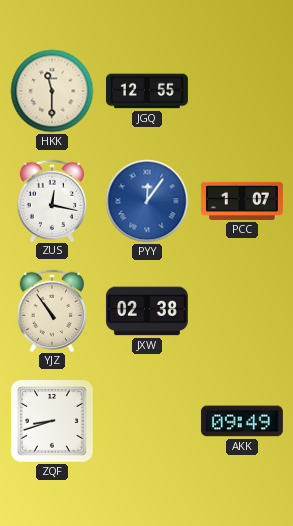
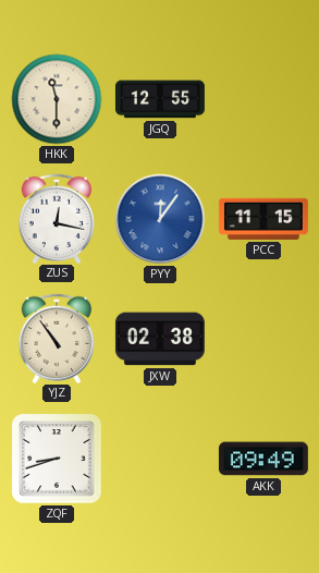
PCC: 1:07 -> 11:15 (263, 219)
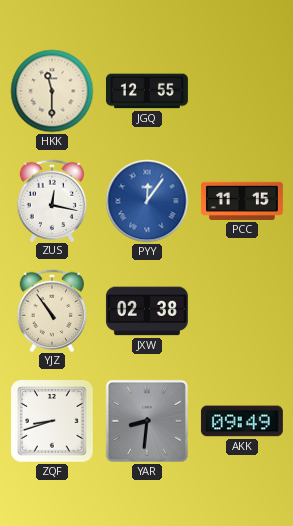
YAR: none -> 8:31 (147, 421)
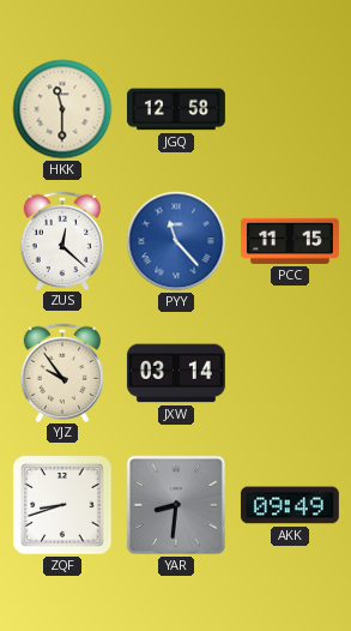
JGQ: 12:55 -> 12:58 (176, 109)
ZUS: 12:17 -> 12:22 (61, 240)
PYY: 12:06 -> 11:23 (176, 241)
YJZ: 10:54 -> 9:54 (61, 372)
JXW: 02:38 -> 03:14 (176, 373)
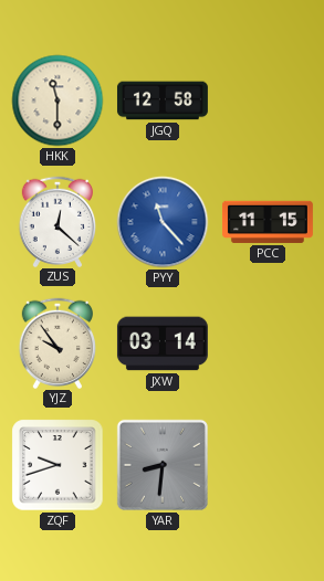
ZQF: 8:42 -> 9:42 (58, 465)
AKK: 09:49 -> none (290, 505)
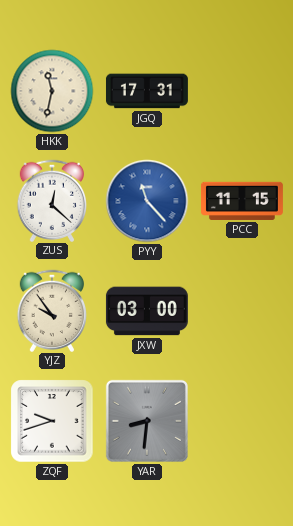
HKK: 11:30 -> 11:32 (52, 91)
JGQ: 12:58 -> 17:31 (147, 91)
JXW: 03:14 -> 03:00 (147, 311)
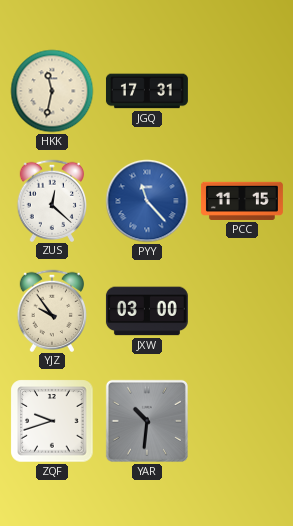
YAR: 8:31 -> 10:31 (147, 421)
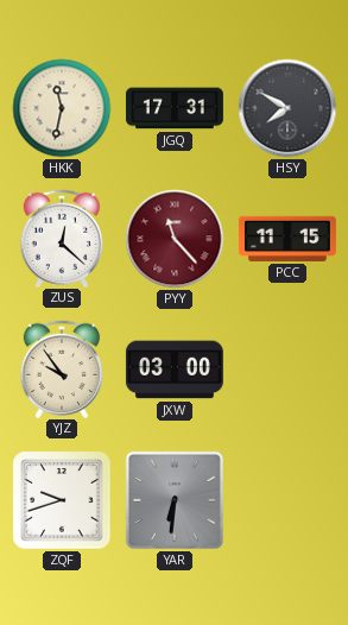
HSY: none -> 7:50 (287, 108)
PYY dial: blue -> burgundy (175, 239)
YAR: 10:31 -> 6:31 (175, 500)
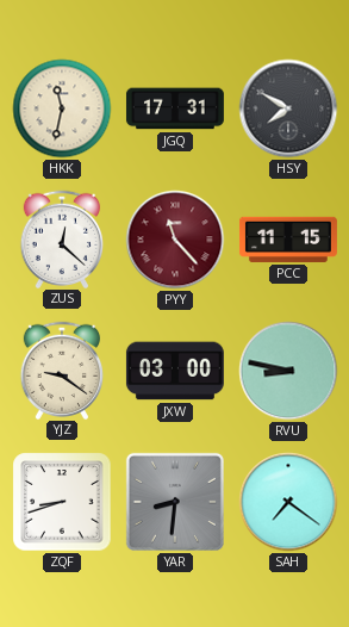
YJZ: 9:54 -> 9:21 (61, 370)
RVU: none -> 8:47 (288, 371)
ZQF: 9:42 -> 8:42 (62, 502)
YAR: 6:31 -> 8:31 (175, 502)
SAH: none -> 7:21 (288, 502)
